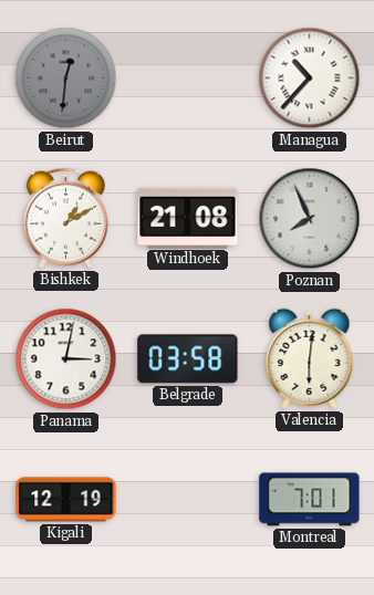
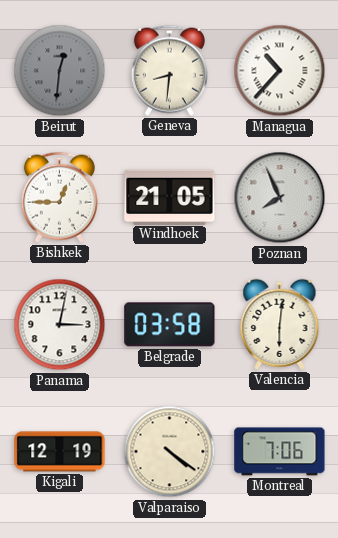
Geneva: none -> 8:31 (169, 70)
Bishkek: 1:10 -> 12:45 (59, 197)
Windhoek: 21:08 -> 21:05 (170, 197)
Valparaiso: none -> 4:21 (170, 452)
Montreal: 7:01 -> 7:06 (280, 452)
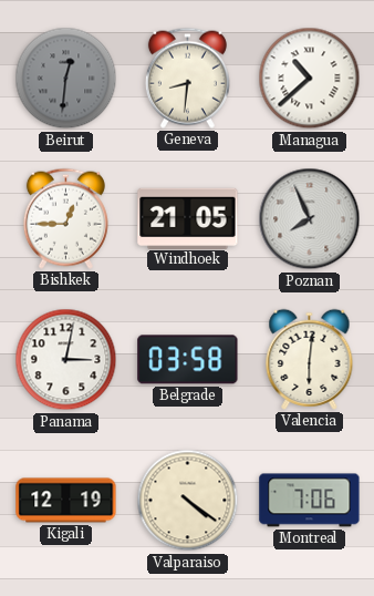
Managua: 10:37 -> 10:38 (310, 79)
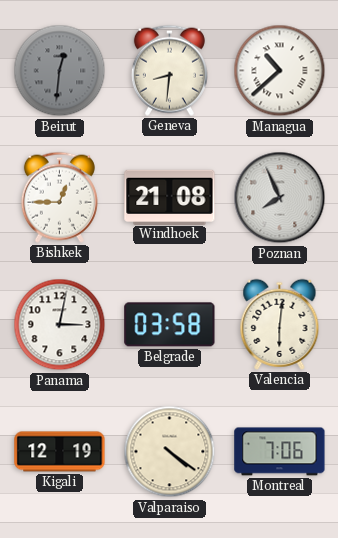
Windhoek: 21:05 -> 21:08 (170, 197)
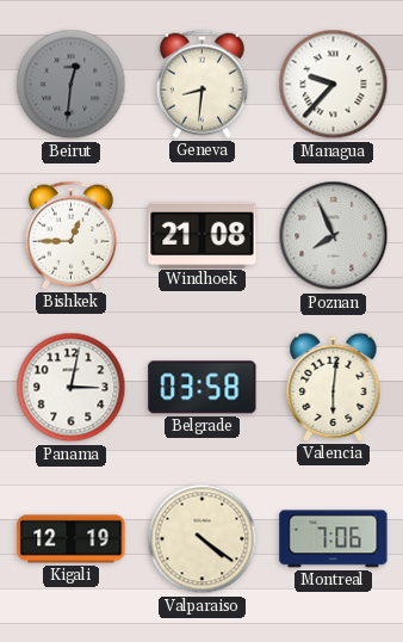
Managua: 10:38 -> 9:37 (334, 85)
